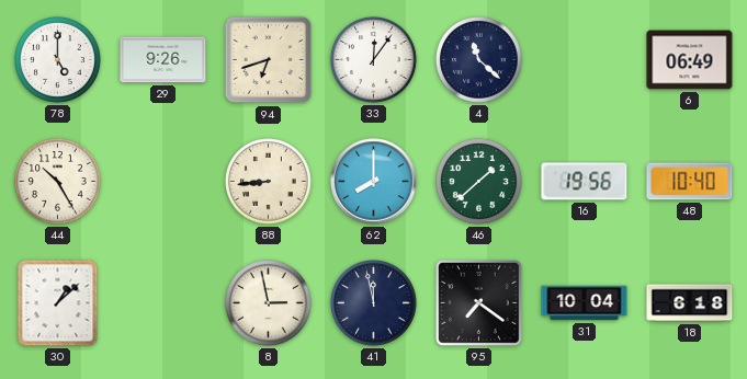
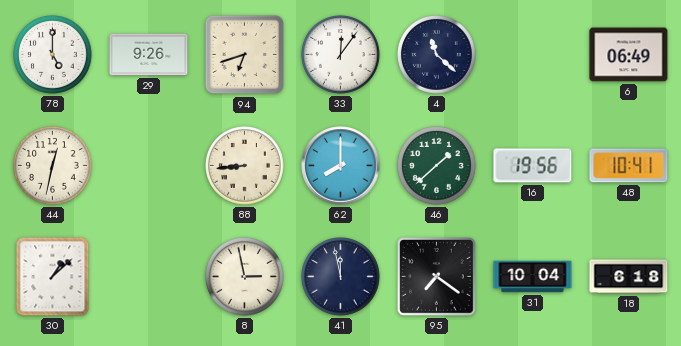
44: 10:25 -> 12:32 (53, 166)
48: 10:40 -> 10:41 (629, 166)
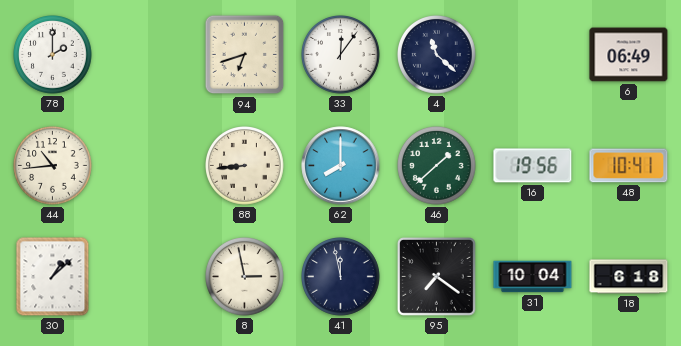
78: 5:00 -> 2:00 (53, 55)
29: 9:26 -> none (149, 55)
44: 12:32 -> 10:44 (53, 166)
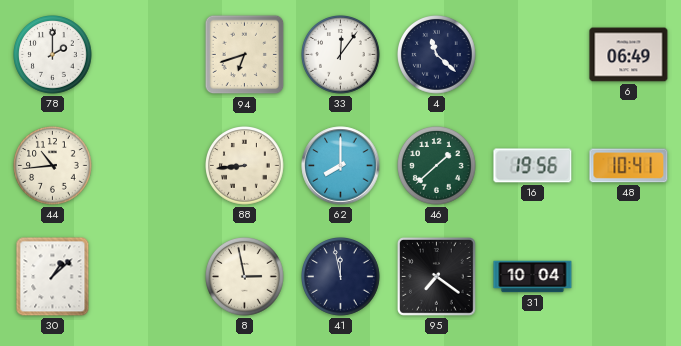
18: 6:18 -> none (629, 277)
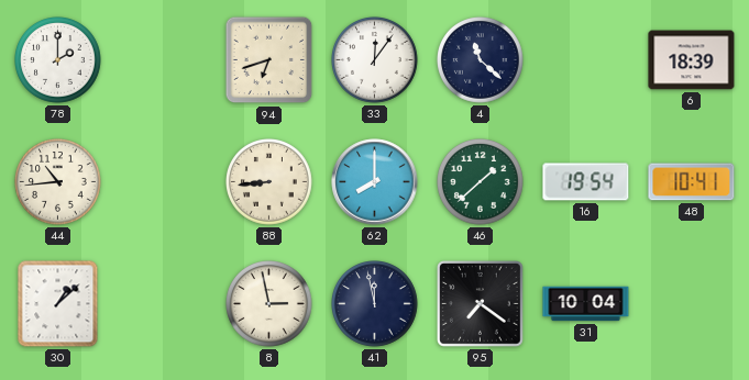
6: 06:49 -> 18:39 (692, 60)
16: 19:56 -> 19:54 (586, 182)
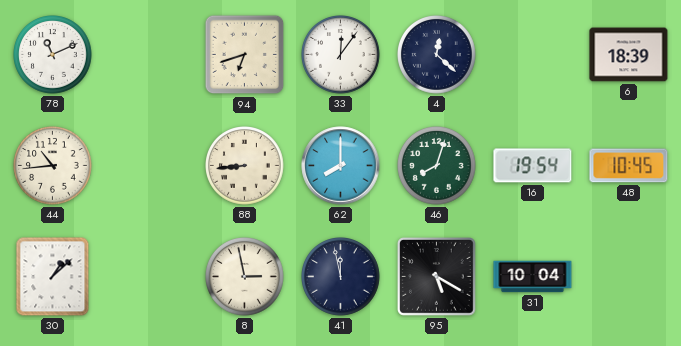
78: 2:00 -> 11:11 (53, 55)
4: 11:22 -> 12:22 (437, 55)
46: 1:38 -> 8:03 (437, 166)
48: 10:41 -> 10:45 (629, 166)
95: 7:21 -> 5:20 (437, 277)
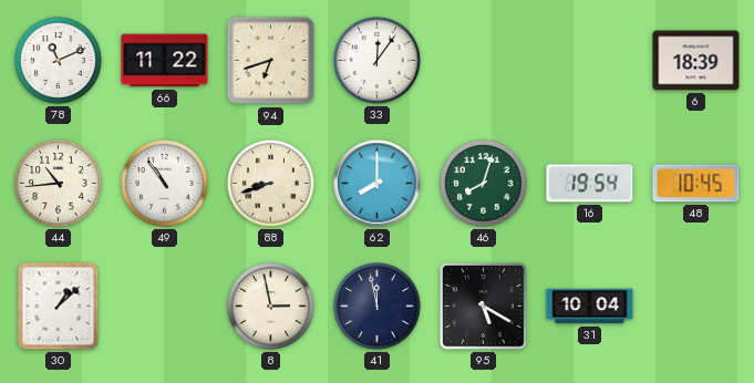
66: none -> 11:22 (165, 61)
4: 12:22 -> none (437, 55)
49: none -> 10:54 (165, 184)
88: 8:44 -> 8:42 (271, 184)
